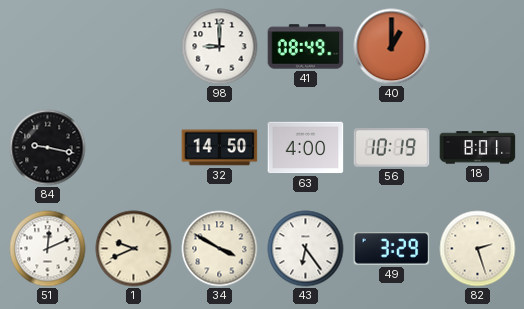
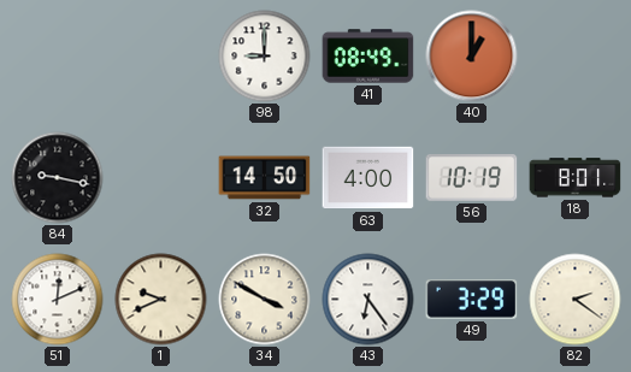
82: 2:27 -> 2:21 (576, 300)
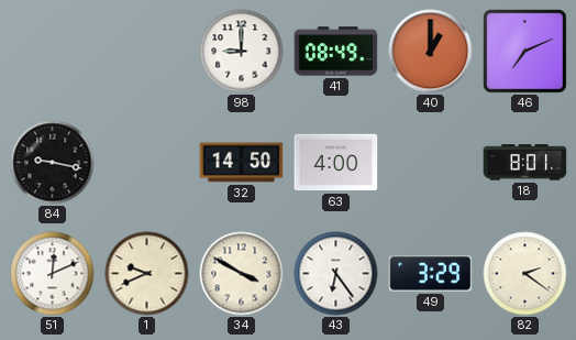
46: none -> 7:11 (525, 52)
56: 10:19 -> none (472, 178)
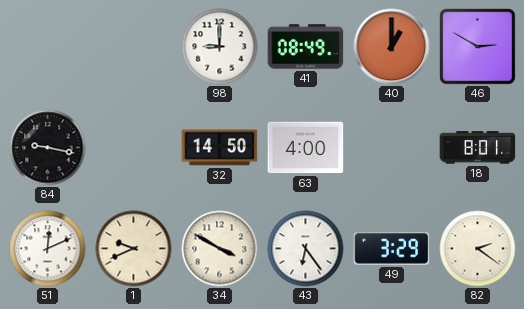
46: 7:11 -> 2:50 (478, 47)
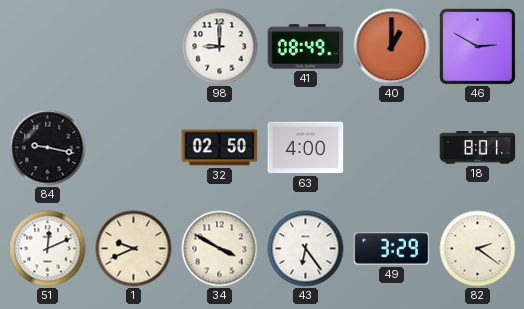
32: 14:50 -> 02:50 (220, 148)
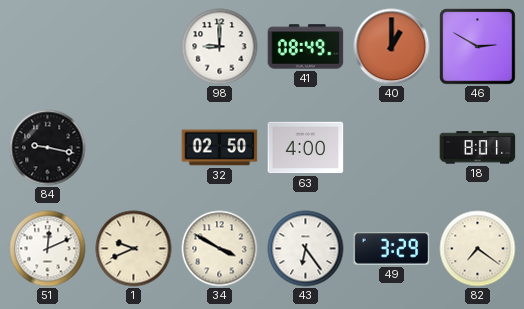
82: 2:21 -> 7:21 (478, 249)
